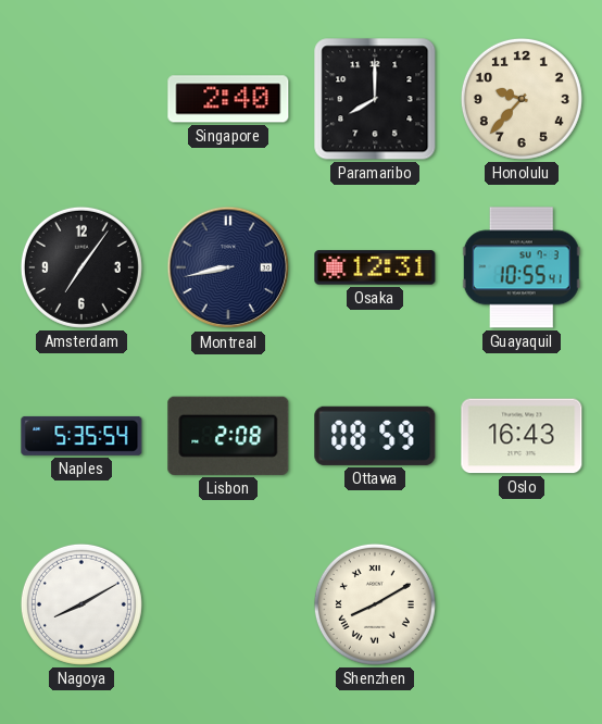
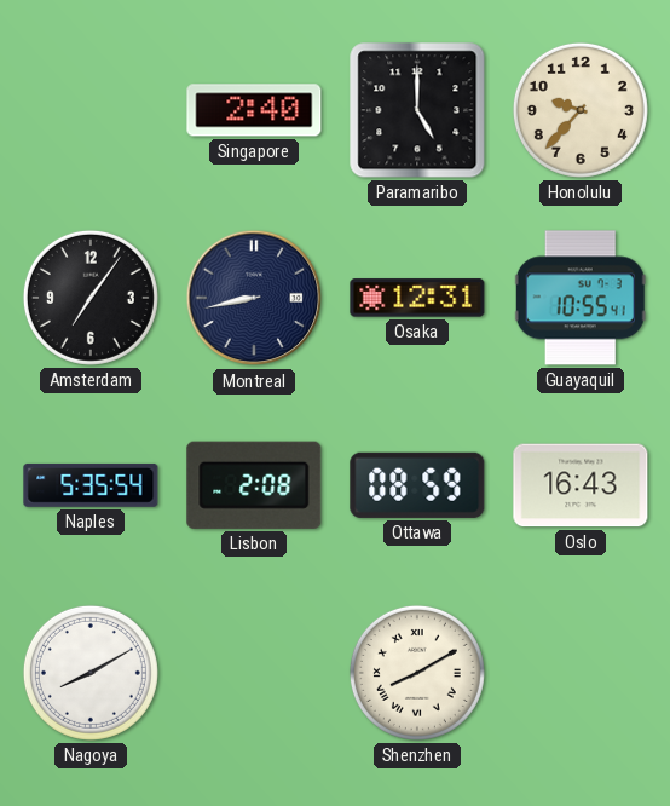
Paramaribo: 8:00 -> 5:00 (417, 110)
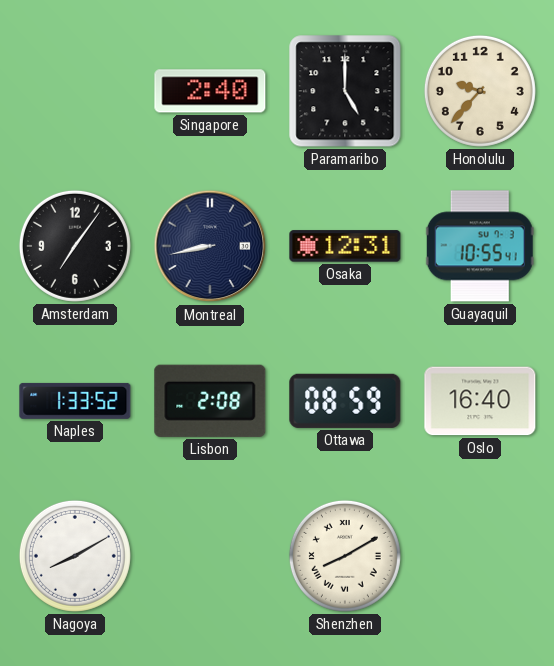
Naples: 5:35 -> 1:33 (75, 401)
Oslo: 16:43 -> 16:40 (480, 401)
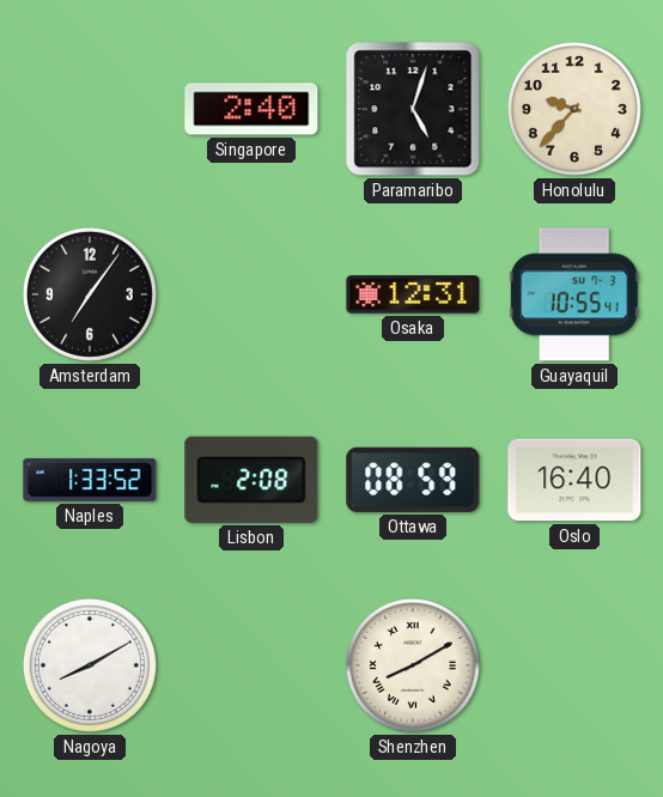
Paramaribo: 5:00 -> 5:03 (413, 109)
Montreal: 8:43 -> none (210, 246)
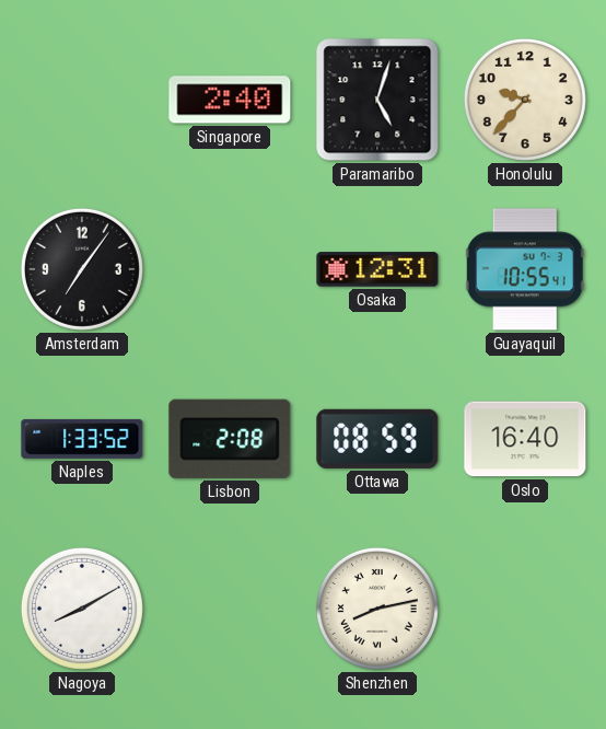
Shenzhen: 8:10 -> 8:13 (377, 609)
